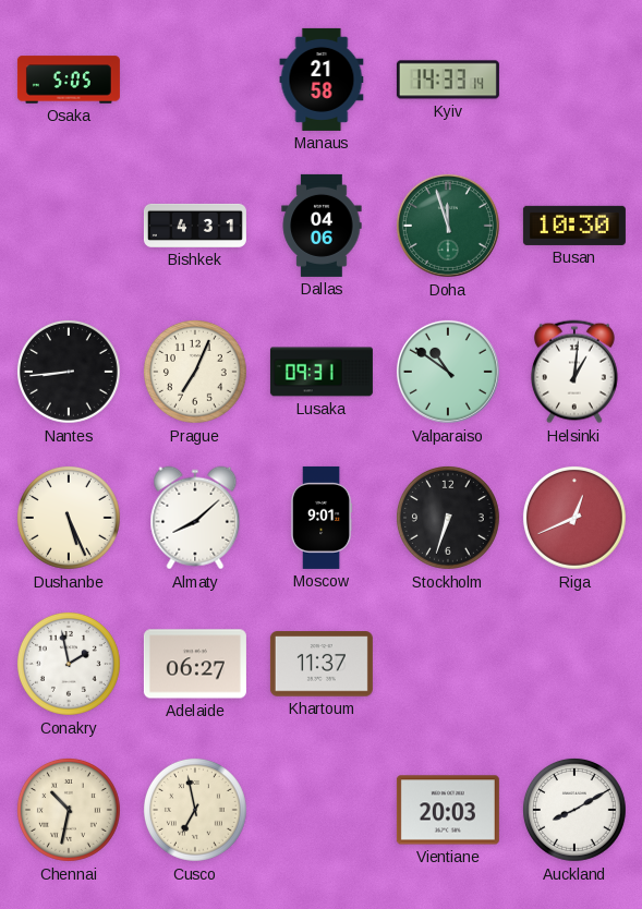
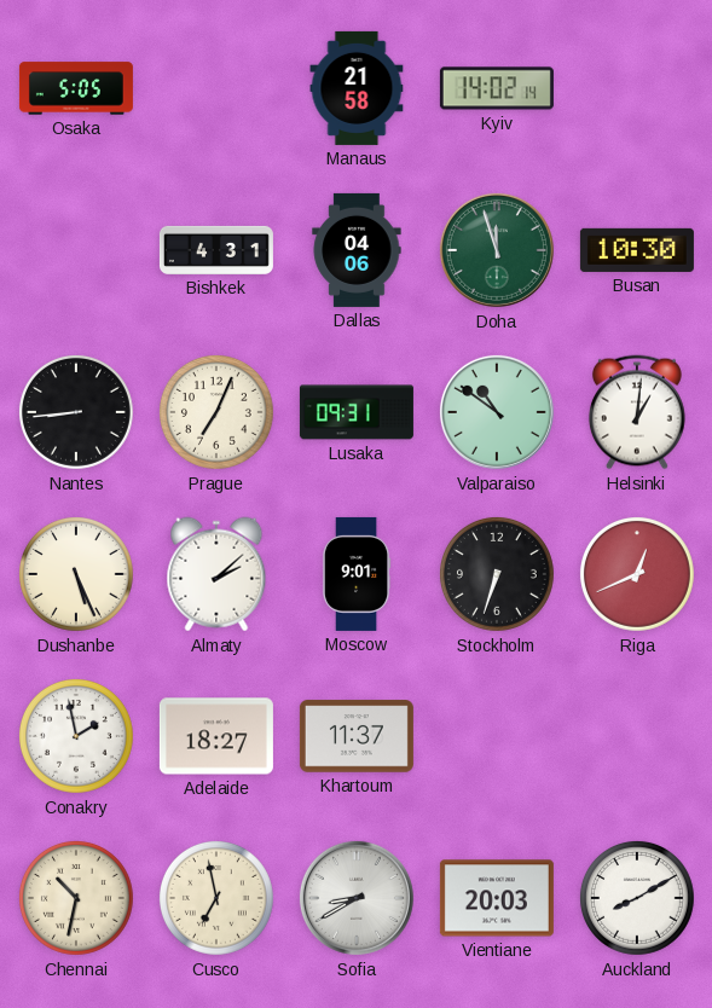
Kyiv: 14:33 -> 14:02 (497, 88)
Almaty: 8:08 -> 2:08 (216, 574)
Adelaide: 06:27 -> 18:27 (216, 736)
Sofia: none -> 8:40 (357, 898)
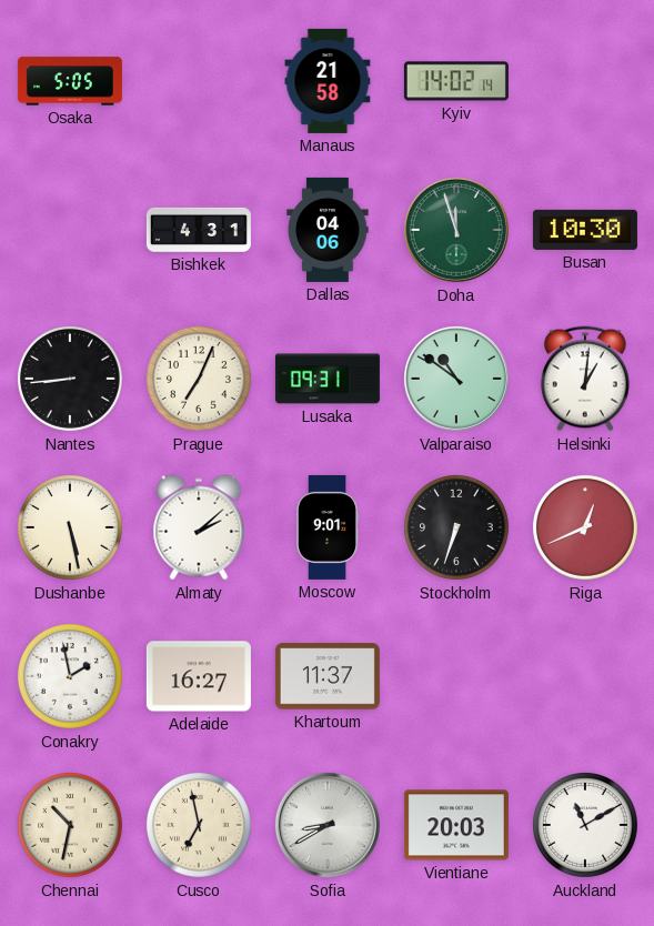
Dushanbe: 5:26 -> 5:28 (70, 527)
Adelaide: 18:27 -> 16:27 (199, 676)
Auckland: 8:10 -> 11:10 (585, 825)
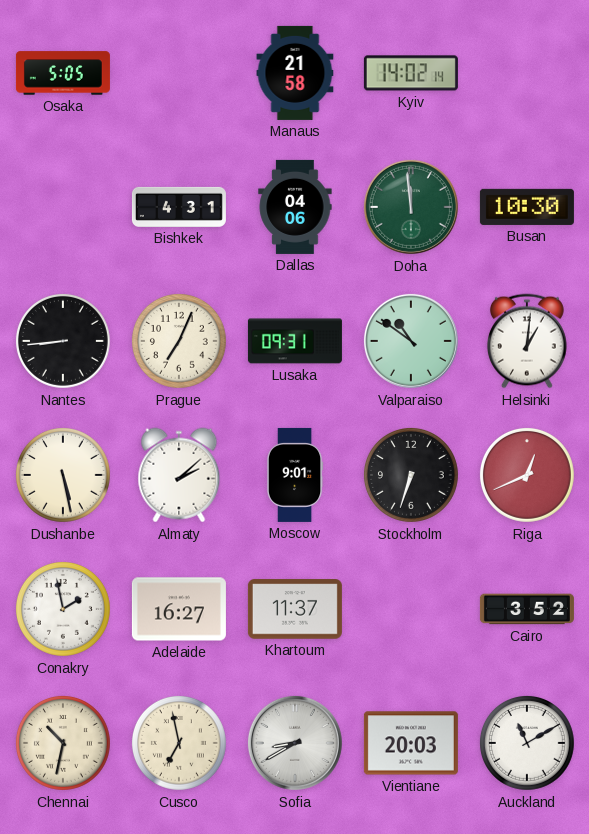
Doha: 11:57 -> 11:59 (411, 207)
Cairo: none -> 3:52 (527, 609)
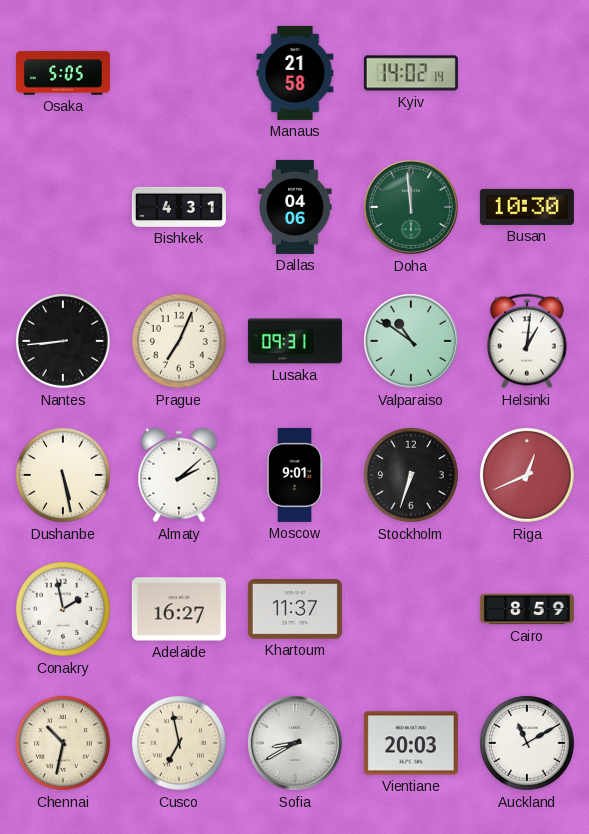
Cairo: 3:52 -> 8:59 (527, 609)
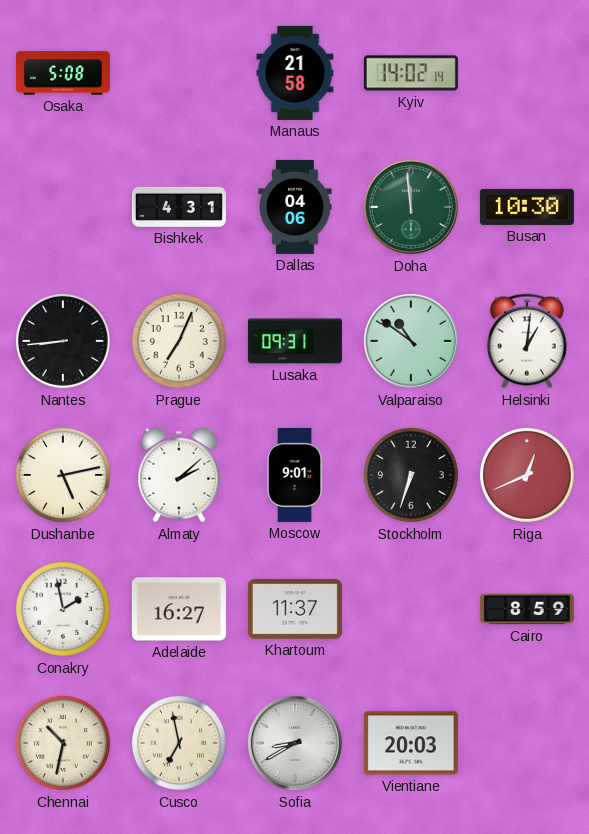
Osaka: 5:05 -> 5:08 (63, 73)
Dushanbe: 5:28 -> 5:13 (63, 475)
Auckland: 11:10 -> none (527, 743)
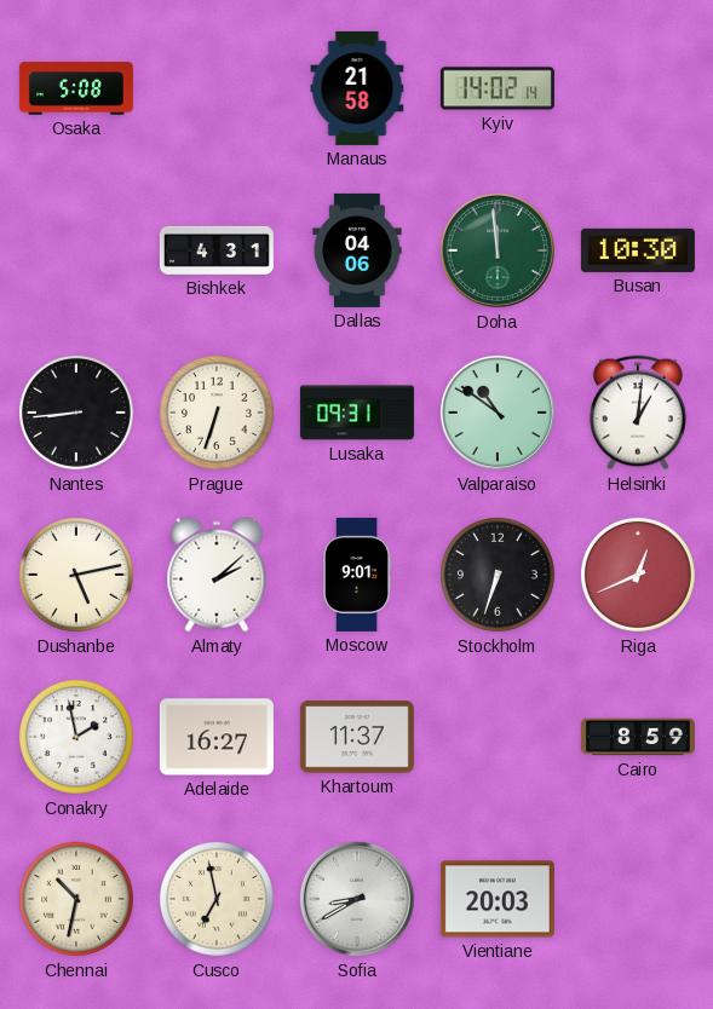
Prague: 7:04 -> 6:33 (217, 413)
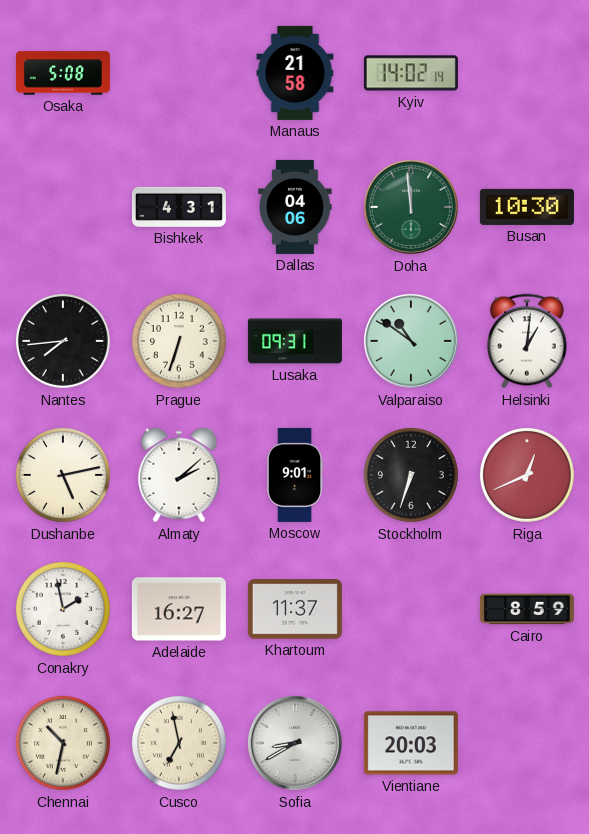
Nantes: 8:44 -> 7:44 (63, 341)
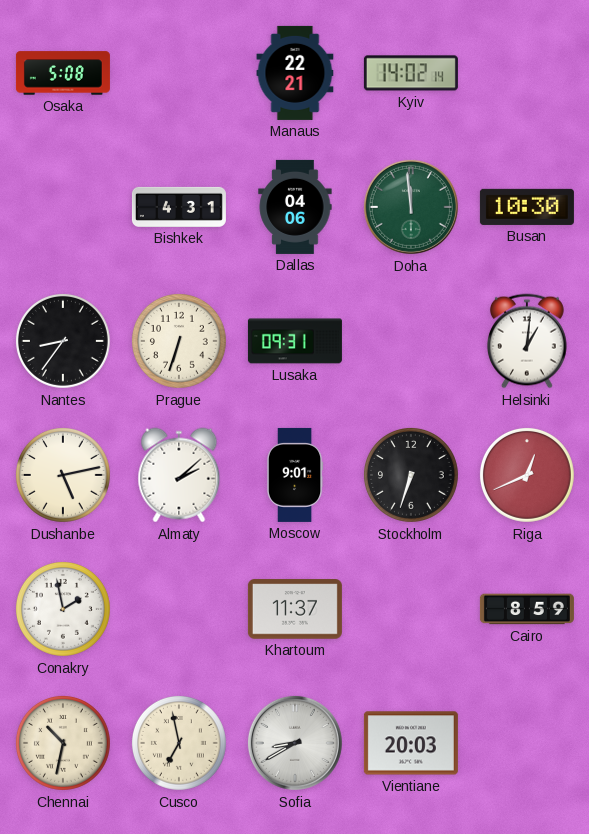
Manaus: 21:58 -> 22:21 (295, 73)
Nantes: 7:44 -> 8:36 (63, 341)
Valparaiso: 10:51 -> none (411, 341)
Adelaide: 16:27 -> none (179, 609)
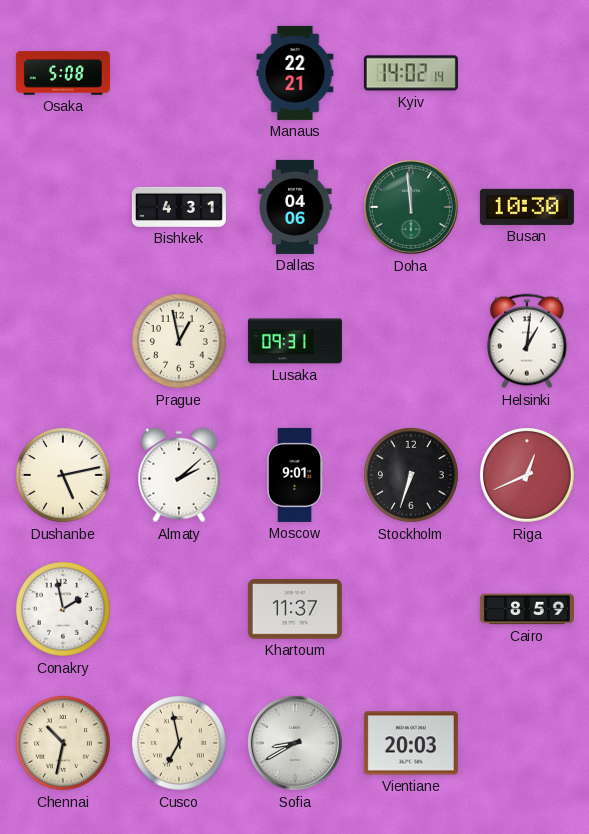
Nantes: 8:36 -> none (63, 341)
Prague: 6:33 -> 12:58 (179, 341)
